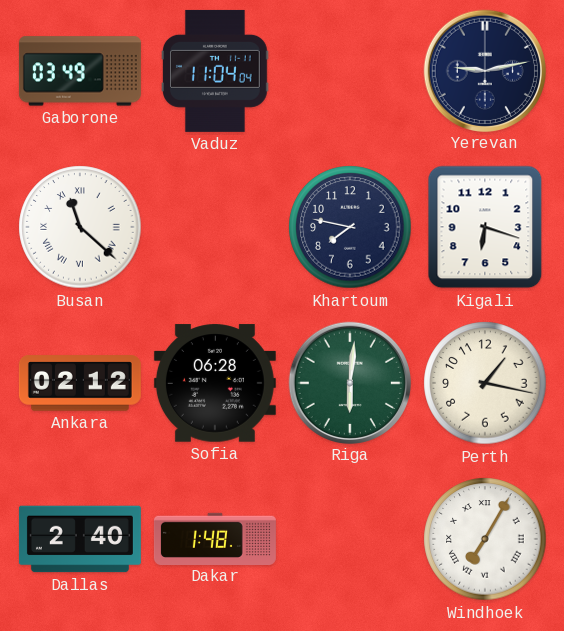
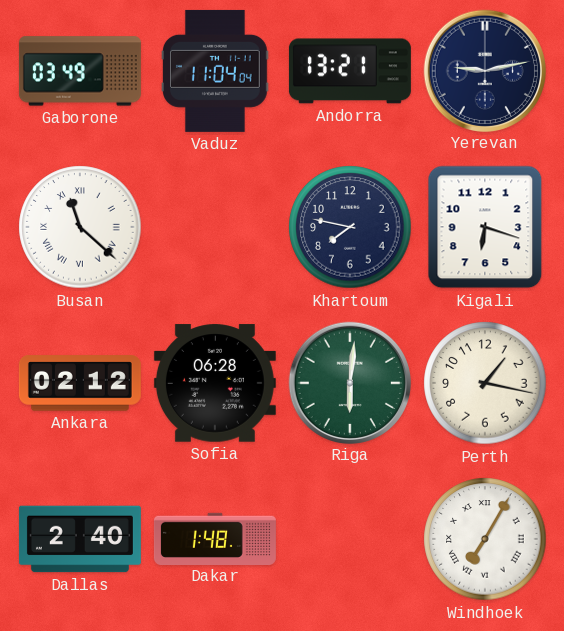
Andorra: none -> 13:21 (350, 71)
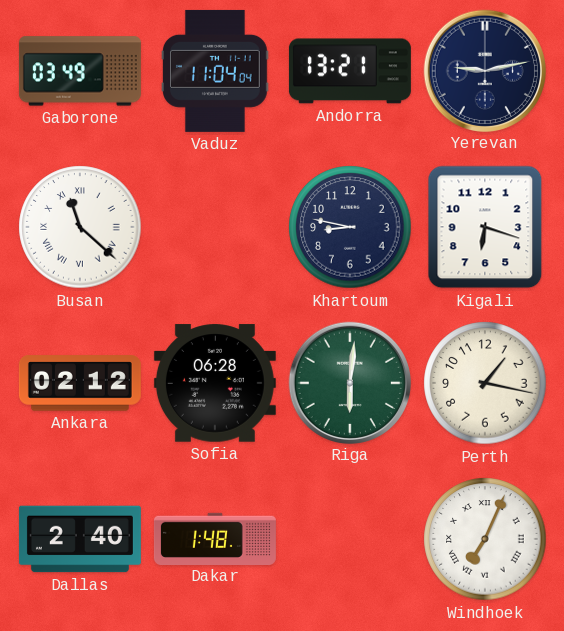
Khartoum: 7:47 -> 8:47 (350, 227)
Windhoek: 7:05 -> 7:04 (485, 539)
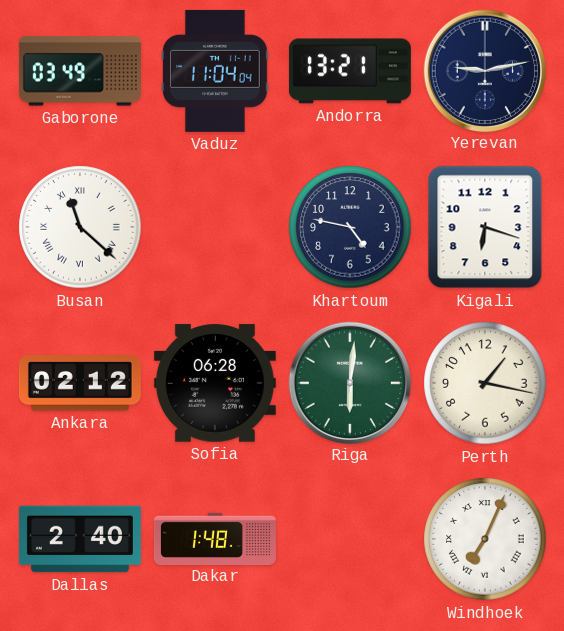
Khartoum: 8:47 -> 4:47 (350, 227)
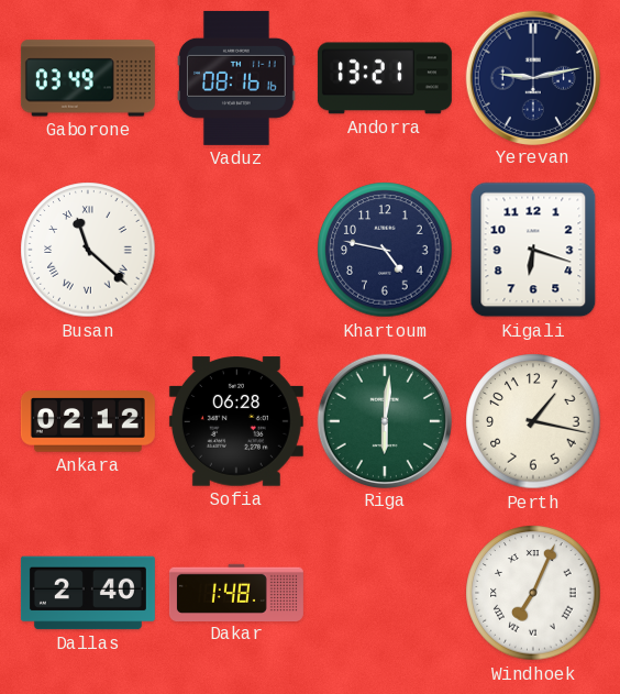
Vaduz: 11:04 -> 08:16 (237, 78)
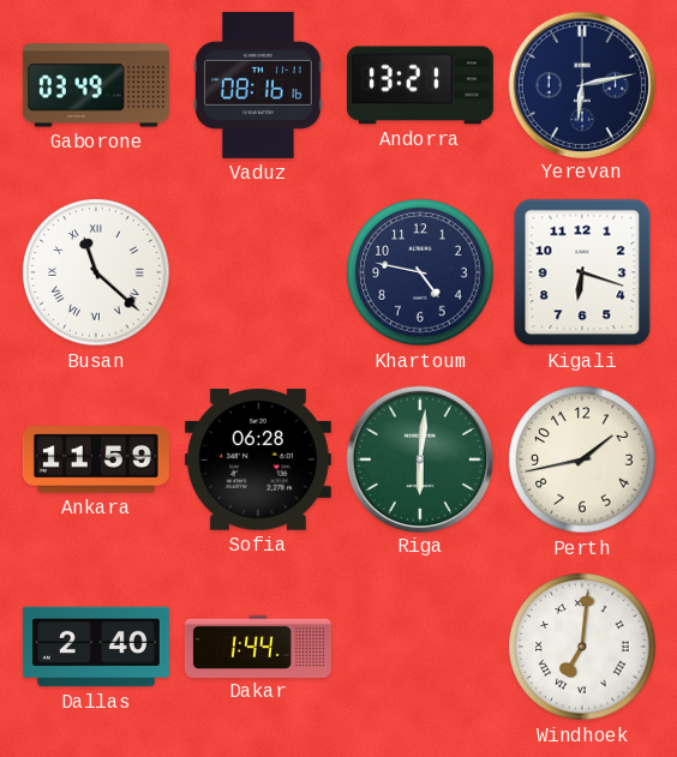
Yerevan: 9:13 -> 6:13 (581, 84)
Ankara: 02:12 -> 11:59 (96, 459)
Perth: 1:17 -> 1:43 (582, 459)
Dakar: 1:48 -> 1:44 (258, 645)
Windhoek: 7:04 -> 7:01 (582, 647)
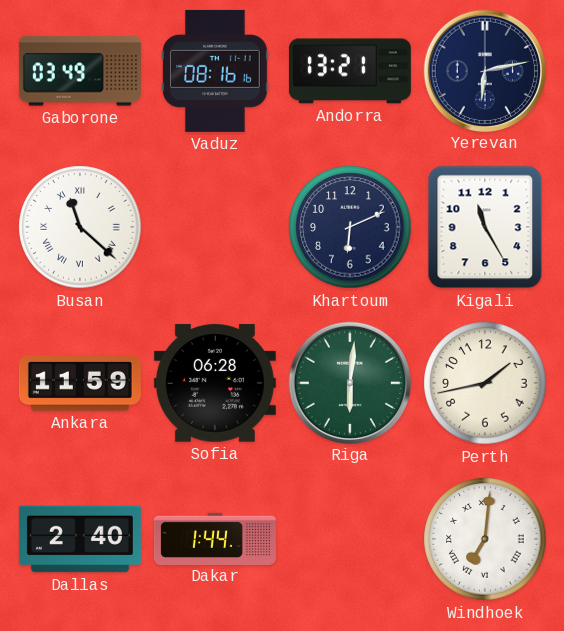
Khartoum: 4:47 -> 6:11 (350, 227)
Kigali: 6:18 -> 11:25 (485, 227)
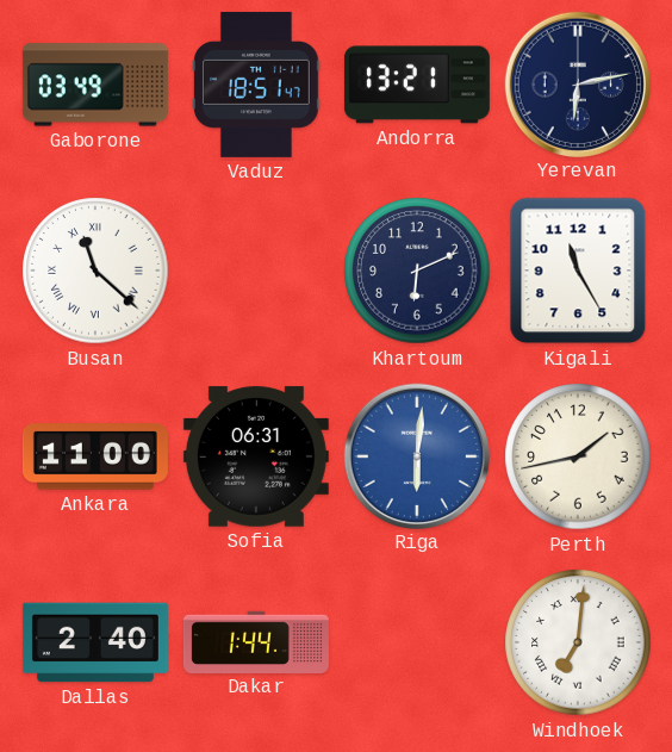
Vaduz: 08:16 -> 18:51 (257, 85)
Ankara: 11:59 -> 11:00 (95, 456)
Sofia: 06:28 -> 06:31 (256, 456)
Riga dial: green -> blue (416, 455)
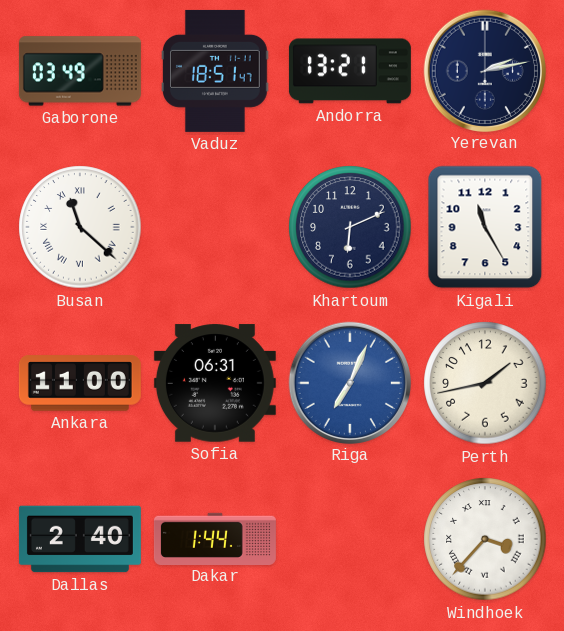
Yerevan: 6:13 -> 2:13 (484, 70)
Riga: 6:01 -> 7:04 (349, 382)
Windhoek: 7:01 -> 3:37 (485, 539)
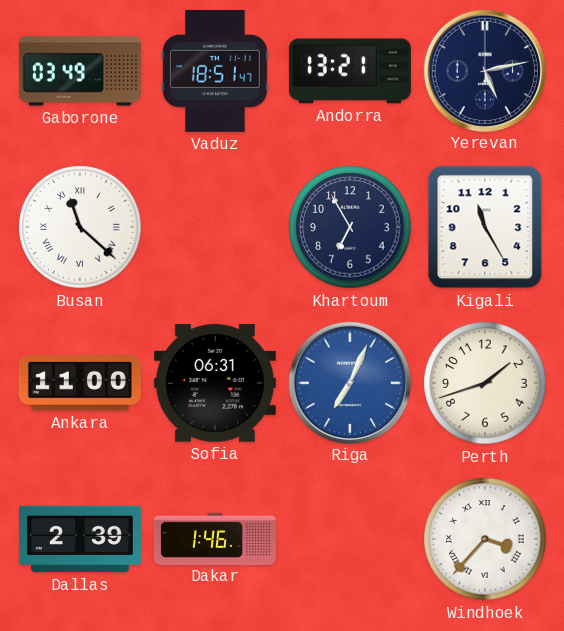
Yerevan: 2:13 -> 5:13 (484, 70)
Khartoum: 6:11 -> 6:55 (350, 227)
Perth: 1:43 -> 1:42 (485, 383)
Dallas: 2:40 -> 2:39 (80, 539)
Dakar: 1:44 -> 1:46 (215, 538)
